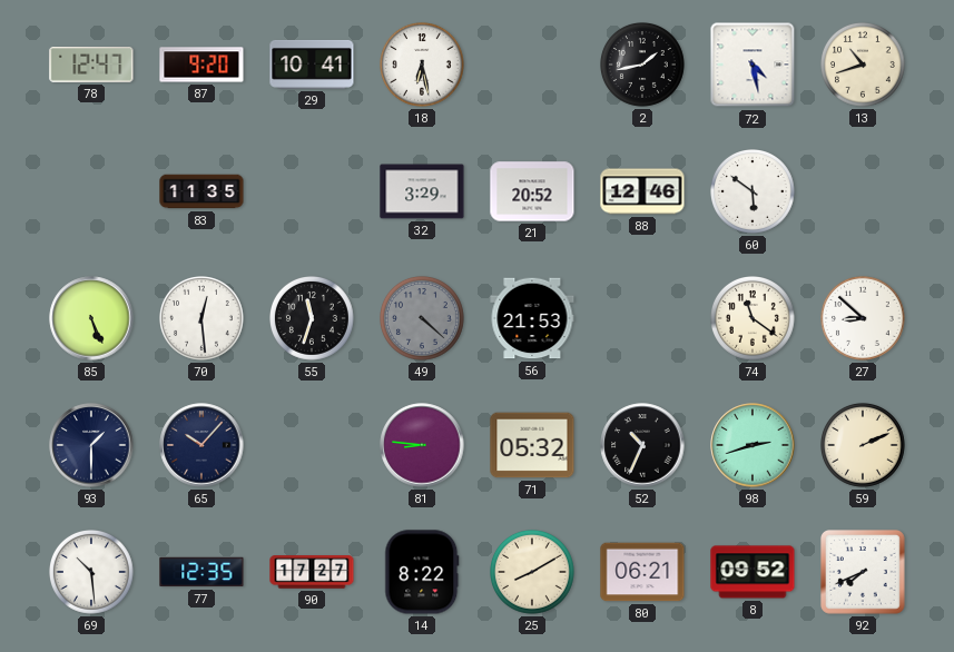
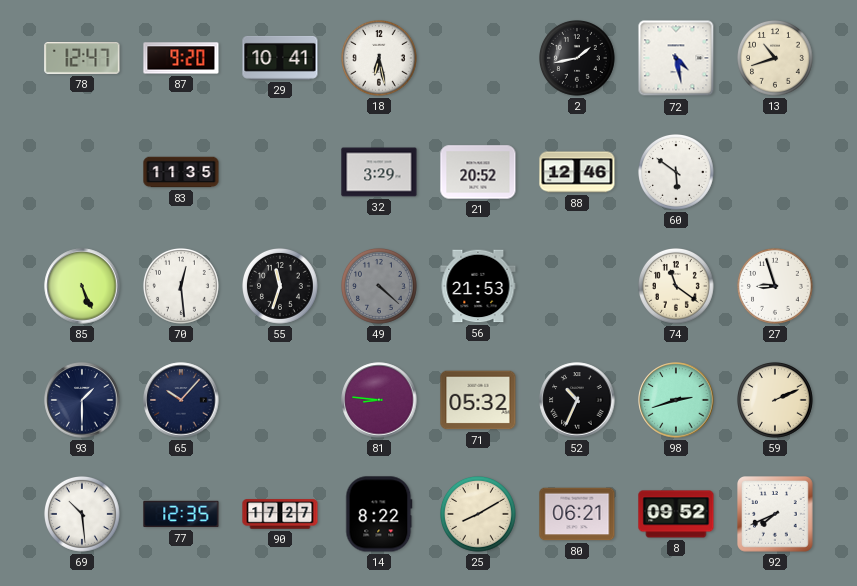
27: 8:52 -> 8:57 (776, 287)
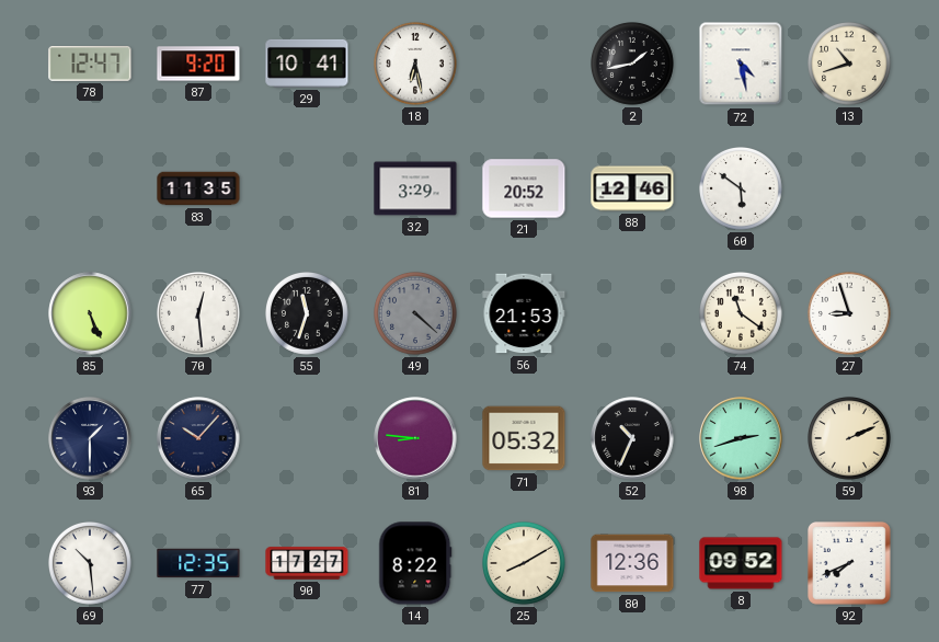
80: 06:21 -> 12:36 (632, 563)
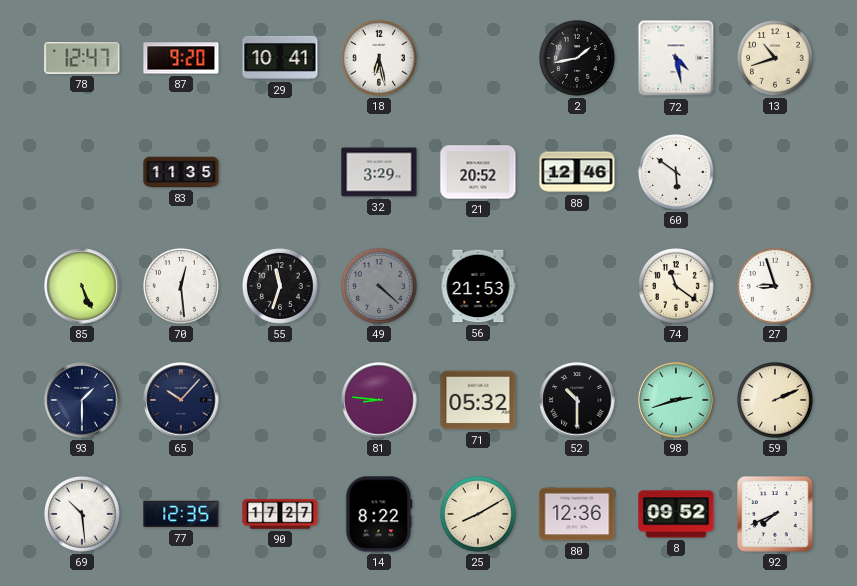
52: 10:34 -> 10:30 (577, 400)
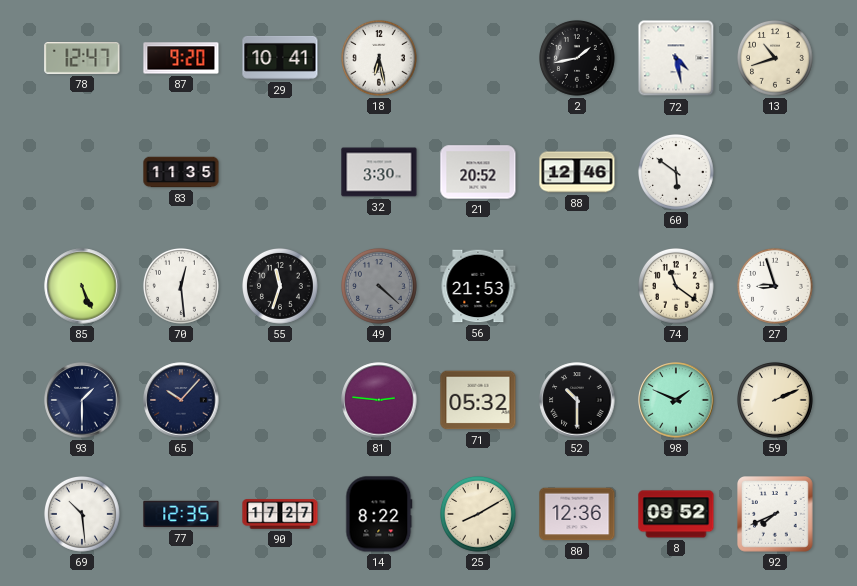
32: 3:29 -> 3:30 (379, 172)
81: 8:46 -> 2:46 (379, 400)
98: 2:42 -> 1:49 (676, 400)
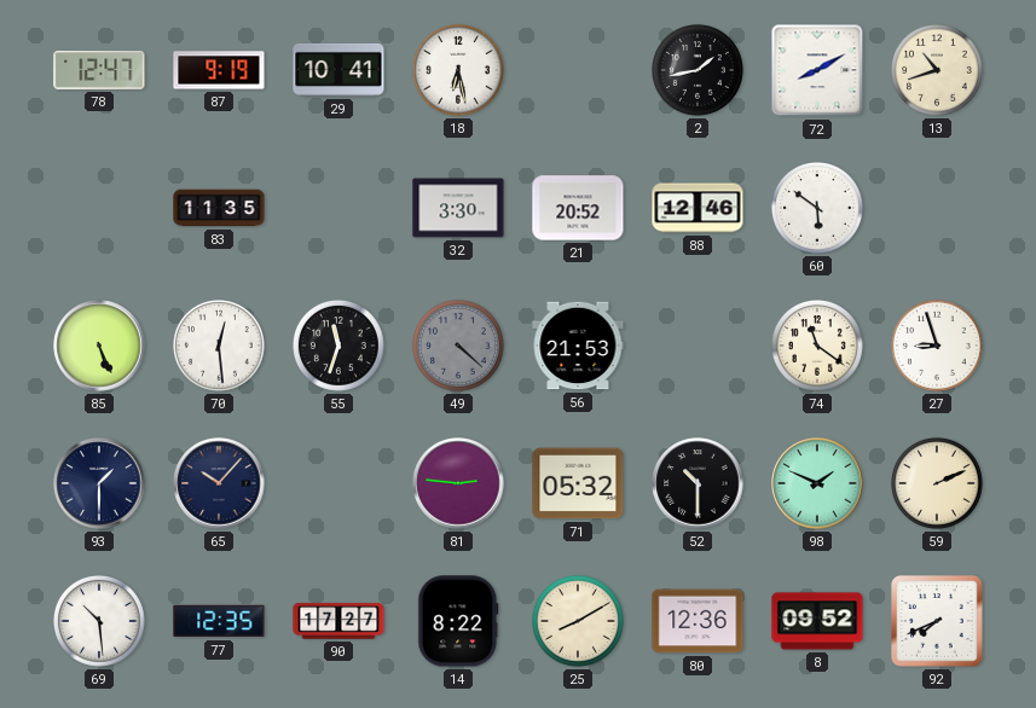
87: 9:20 -> 9:19 (219, 70)
72: 4:28 -> 8:10 (817, 70)
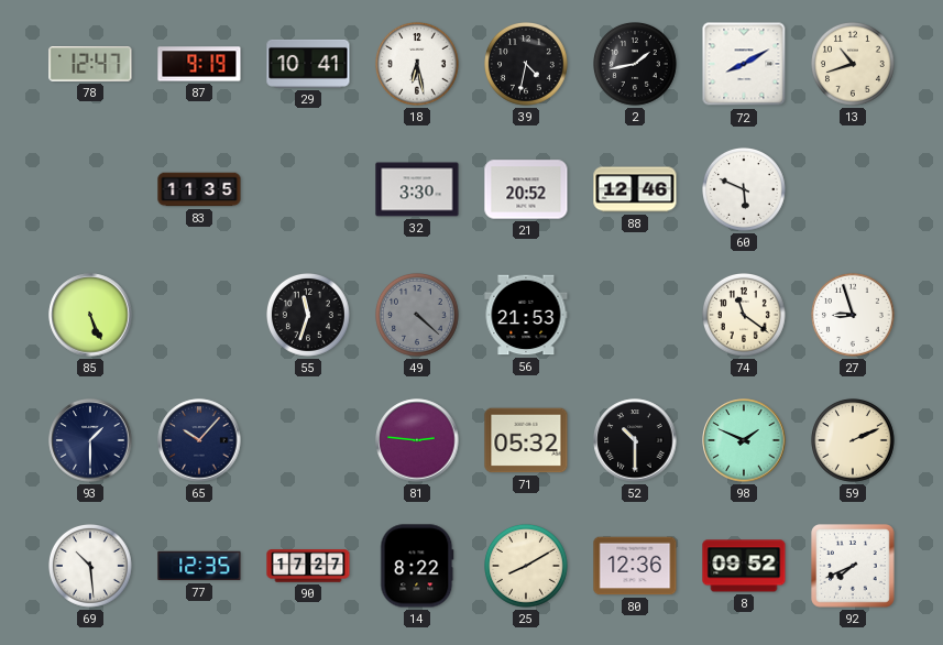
39: none -> 4:32 (527, 65)
60: 5:51 -> 5:49 (745, 190)
70: 12:29 -> none (220, 347)
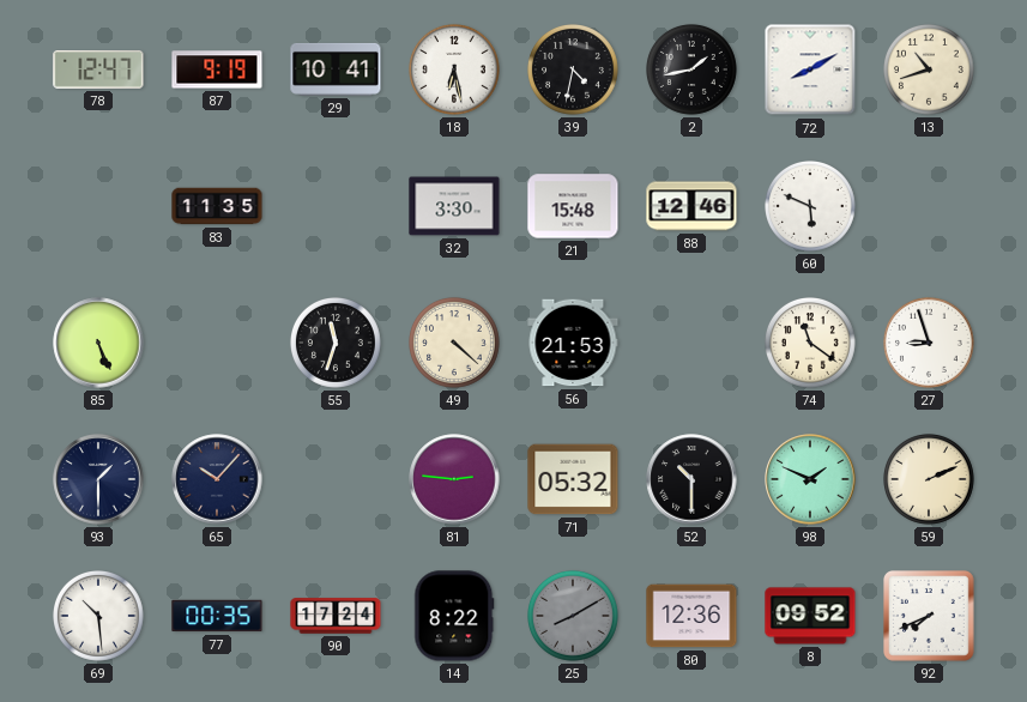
21: 20:52 -> 15:48 (573, 206)
49 dial: grey -> cream (455, 344)
77: 12:35 -> 00:35 (217, 616)
90: 17:27 -> 17:24 (336, 616)
25 dial: cream -> grey (574, 617)
